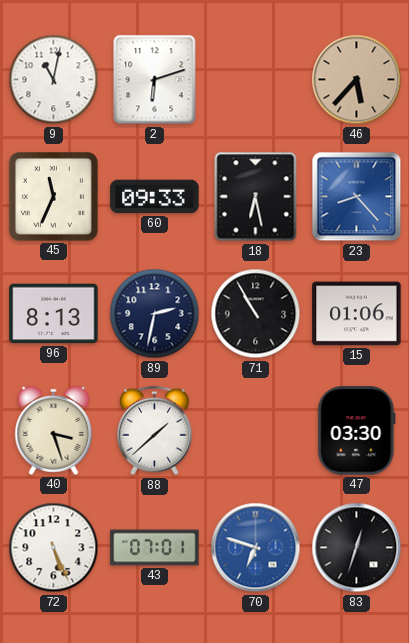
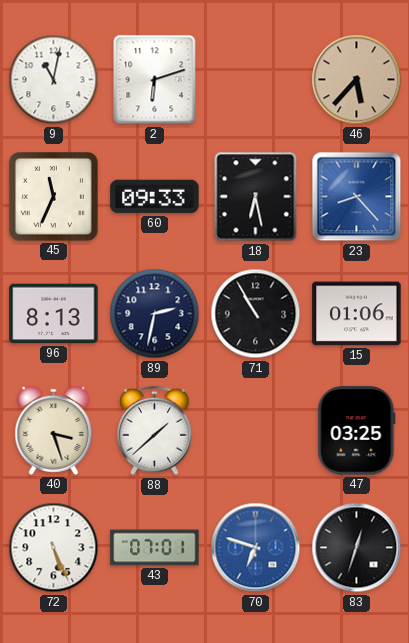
47: 03:30 -> 03:25 (357, 431)
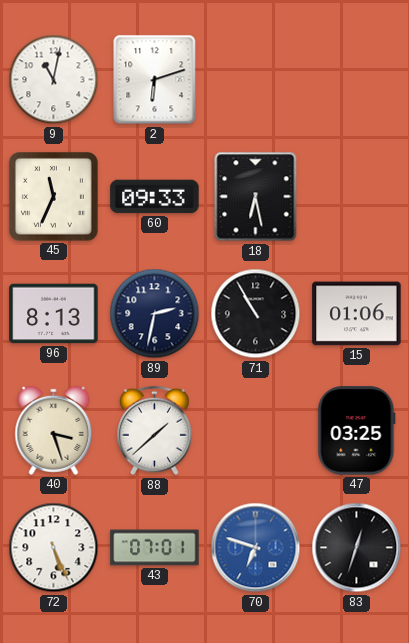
46: 5:37 -> none (357, 80)
23: 8:23 -> none (357, 197)
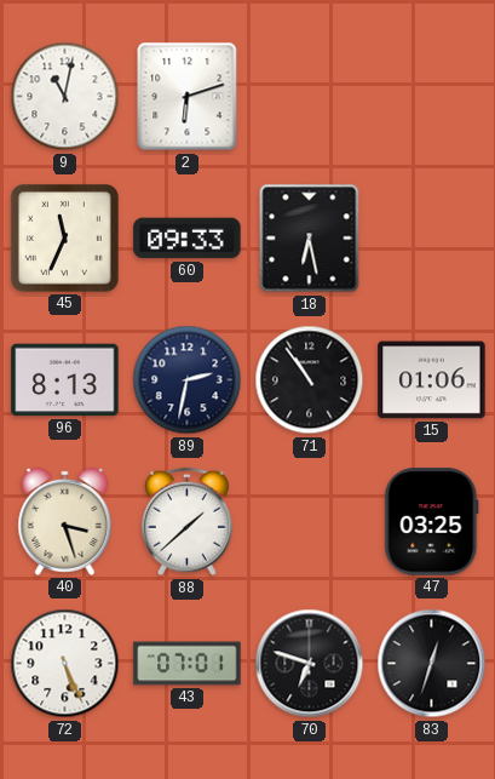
71: 10:55 -> 10:54 (310, 380)
70 dial: blue -> black (310, 664)
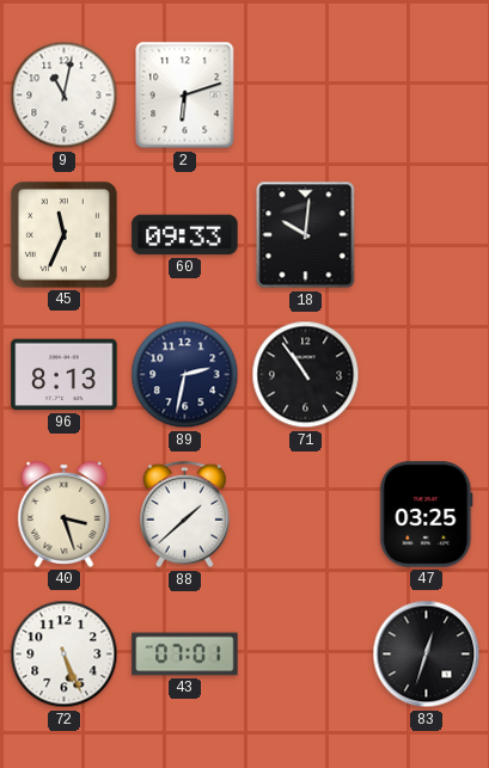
18: 6:28 -> 10:01 (306, 235)
15: 01:06 -> none (432, 380)
70: 6:48 -> none (310, 664)
